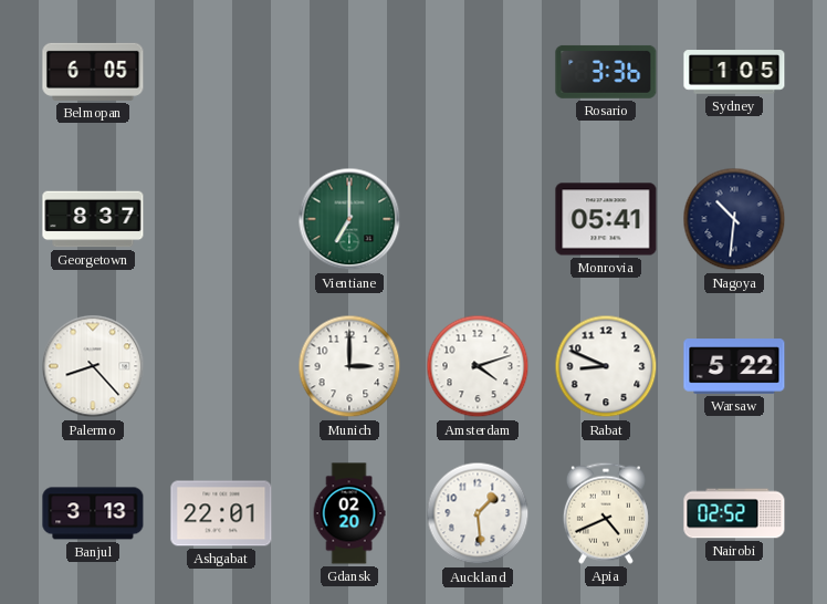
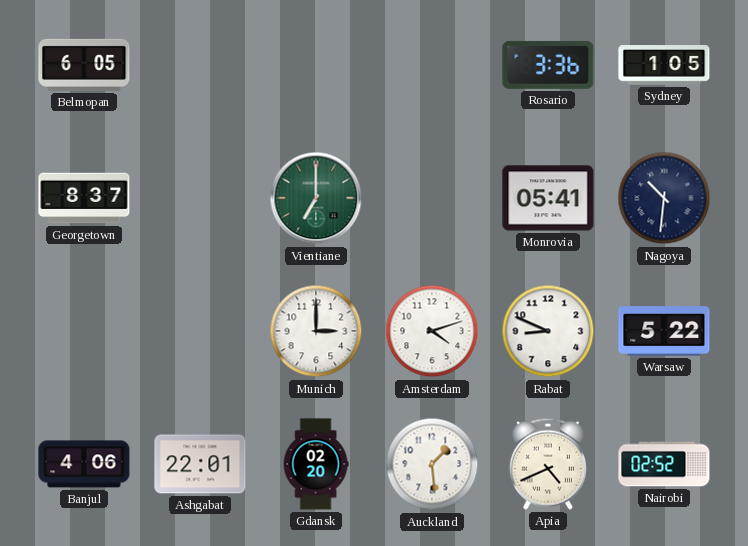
Palermo: 8:23 -> none (93, 366)
Banjul: 3:13 -> 4:06 (84, 464)
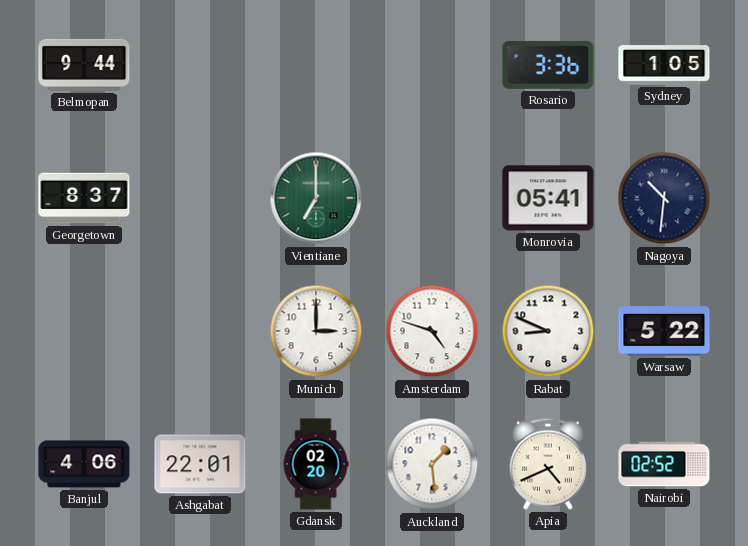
Belmopan: 6:05 -> 9:44 (84, 65)
Amsterdam: 4:12 -> 4:48 (432, 331)
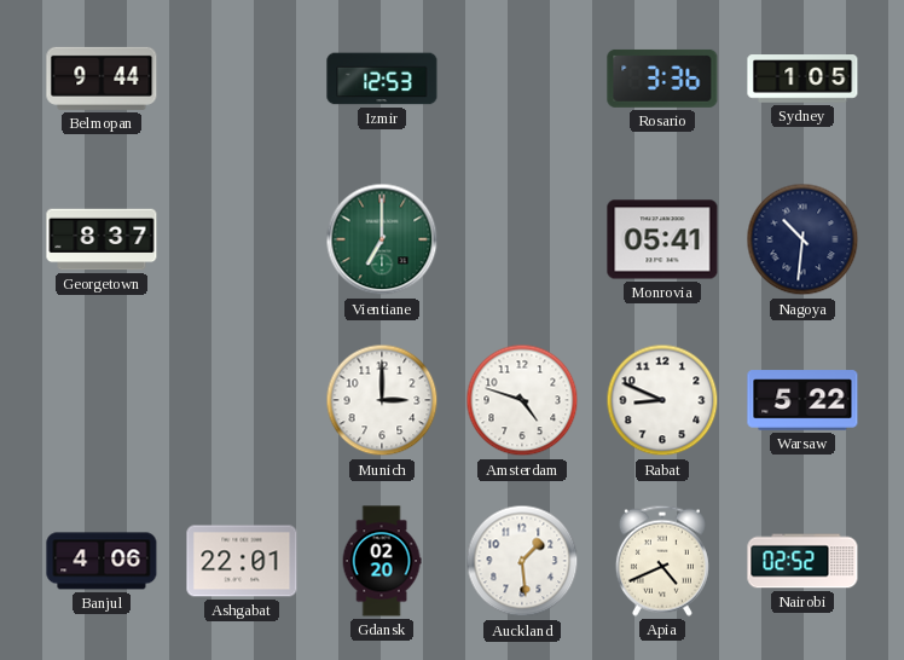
Izmir: none -> 12:53 (382, 79)
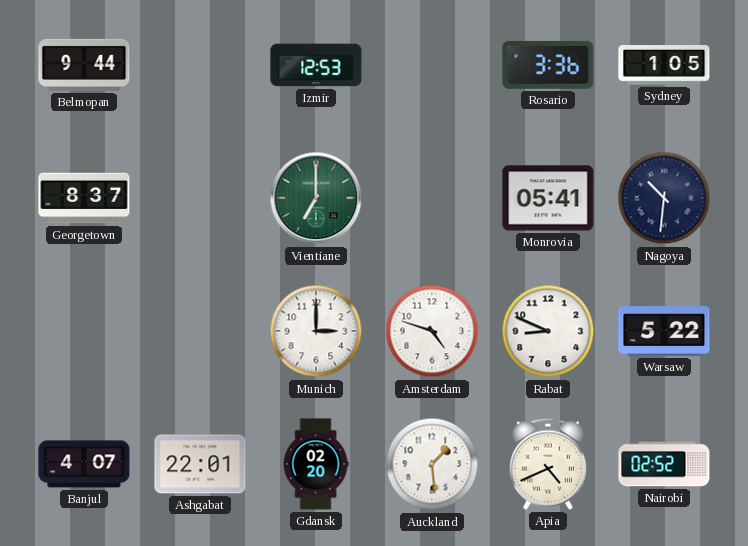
Banjul: 4:06 -> 4:07 (84, 464)
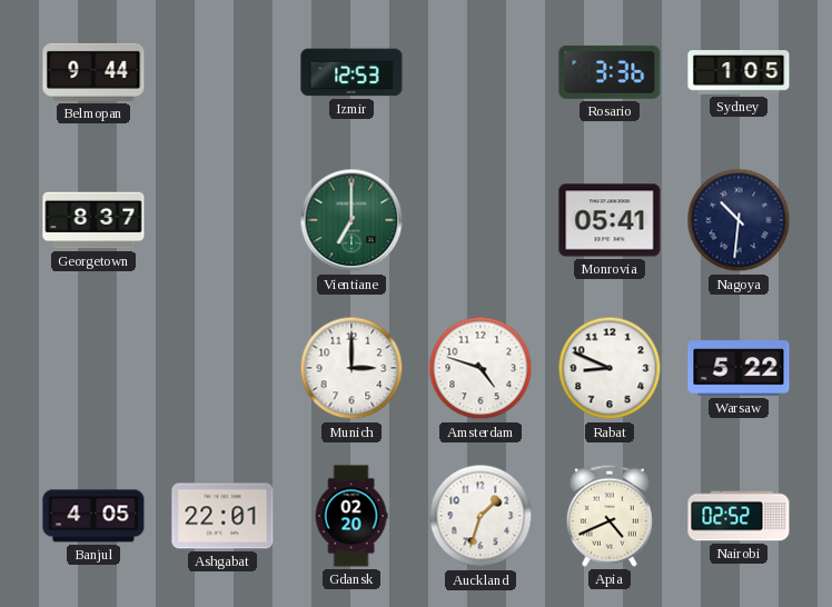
Banjul: 4:07 -> 4:05 (93, 516)
Auckland: 1:29 -> 1:33 (481, 516)
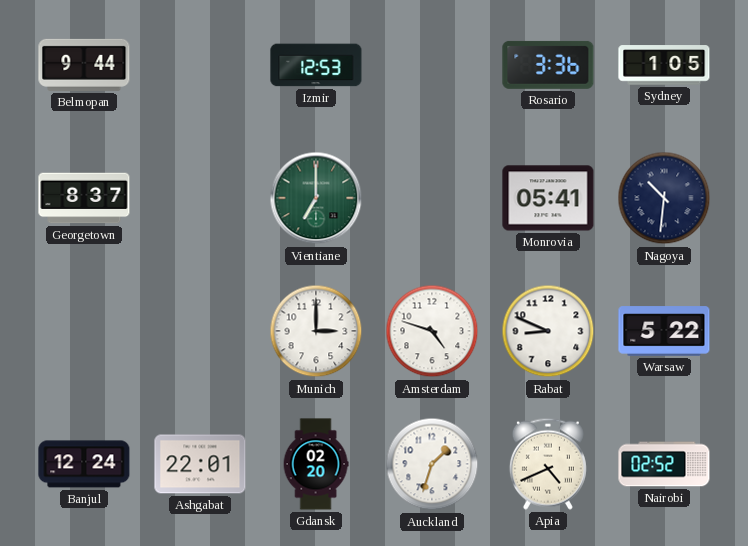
Banjul: 4:05 -> 12:24 (84, 464)
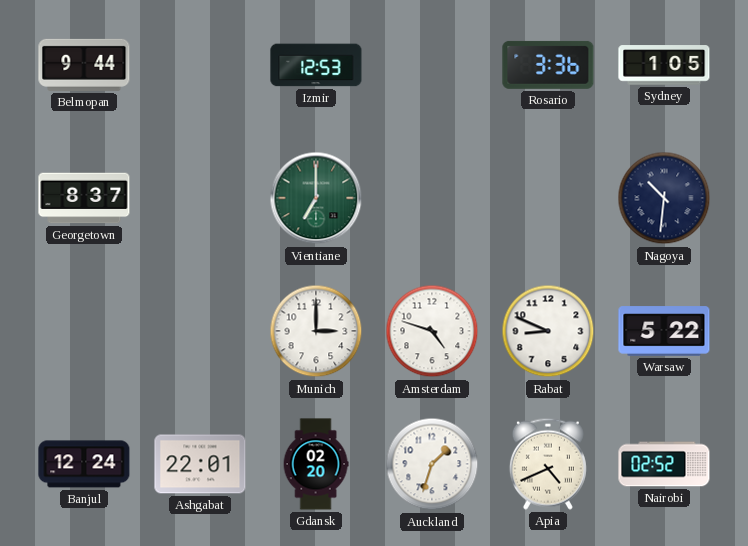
Monrovia: 05:41 -> none (548, 198)
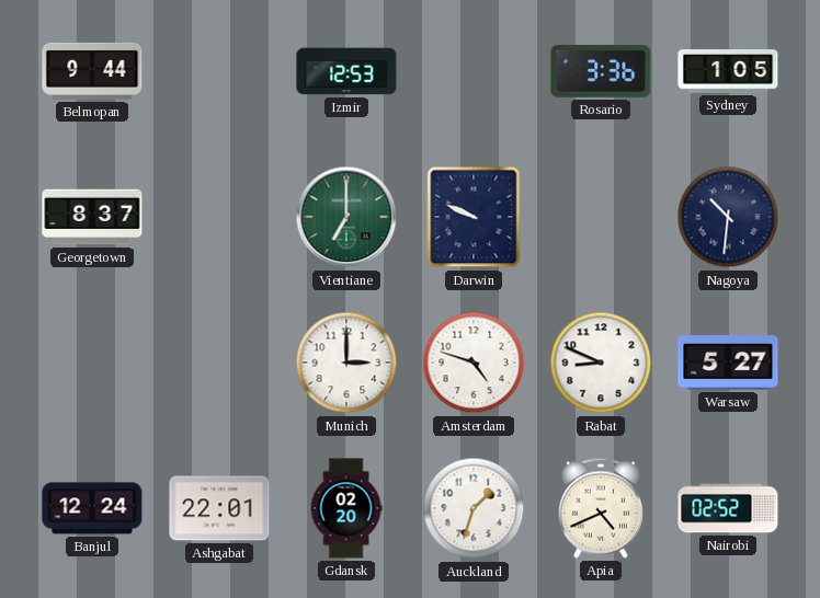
Darwin: none -> 9:49 (474, 217)
Warsaw: 5:22 -> 5:27 (728, 363)
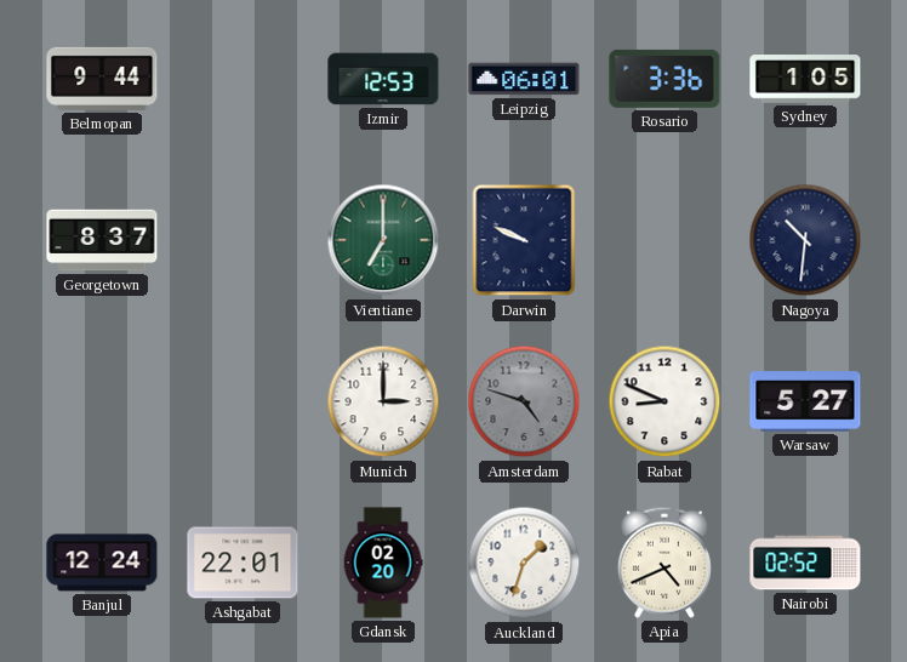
Leipzig: none -> 06:01 (524, 79)
Amsterdam dial: white -> grey (524, 401)
